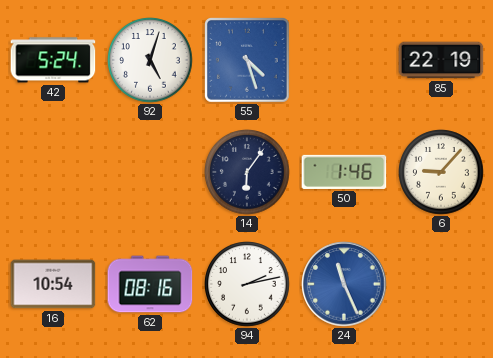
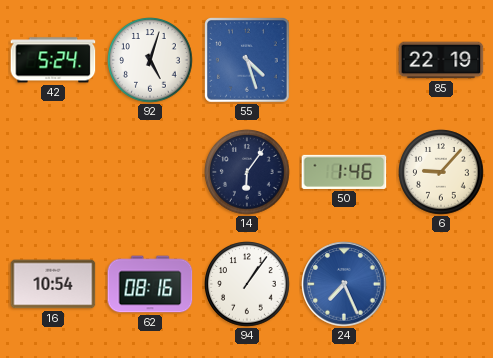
94: 2:13 -> 1:06 (247, 284)
24: 11:26 -> 7:26 (344, 284)
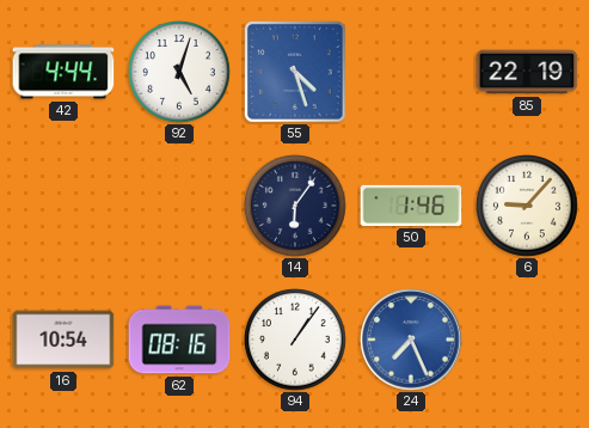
42: 5:24 -> 4:44 (63, 72)
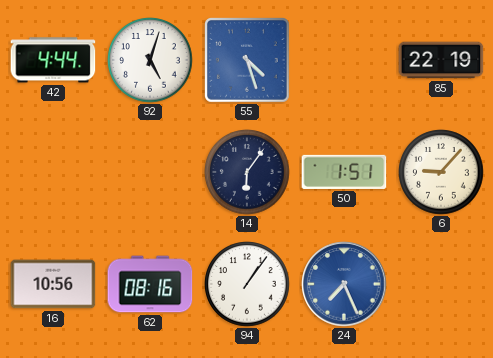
50: 1:46 -> 1:51 (344, 172)
16: 10:54 -> 10:56 (53, 284)
